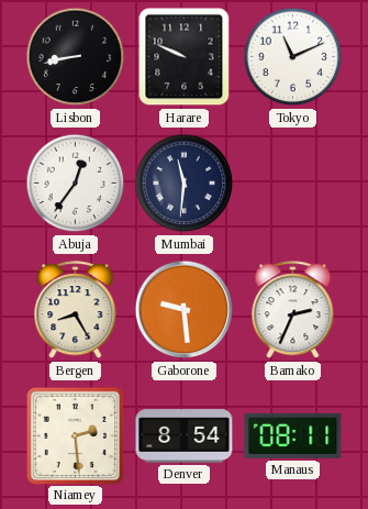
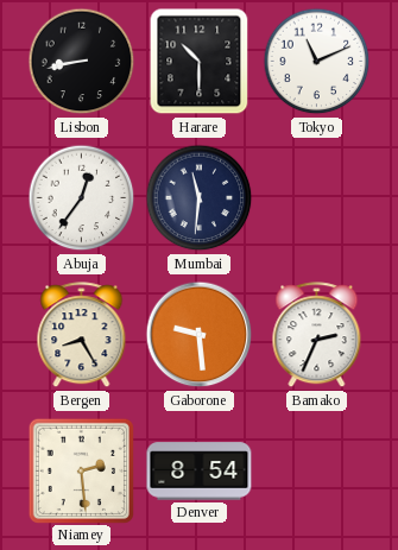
Harare: 9:49 -> 10:30 (200, 62)
Manaus: 08:11 -> none (293, 435)
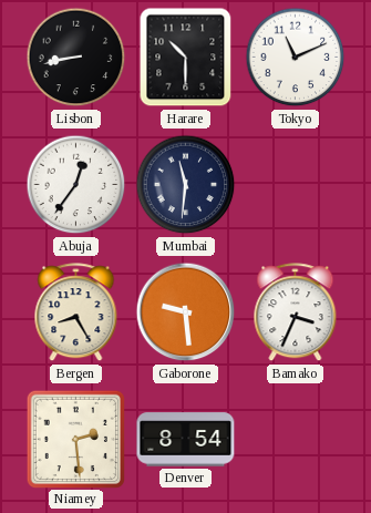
Bamako: 2:34 -> 3:34 (296, 312)
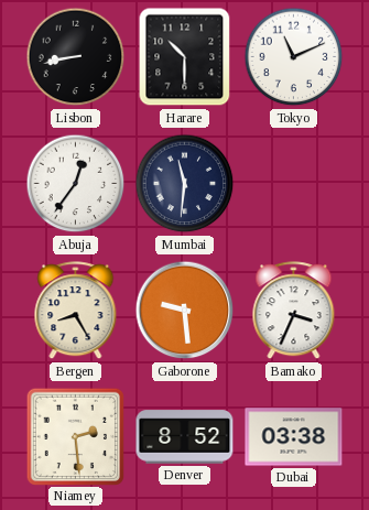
Denver: 8:54 -> 8:52 (185, 437)
Dubai: none -> 03:38 (294, 437)
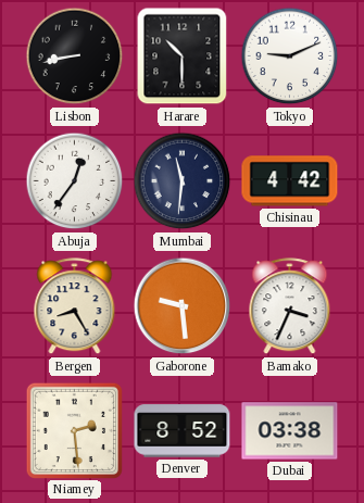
Tokyo: 11:11 -> 9:11 (290, 56)
Chisinau: none -> 4:42 (290, 181)
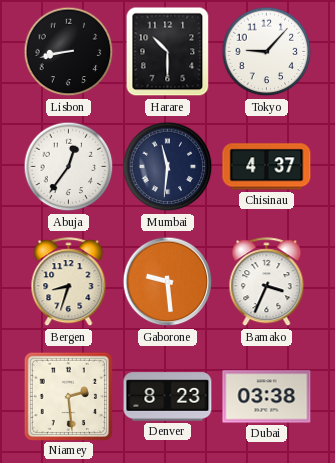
Tokyo: 9:11 -> 9:07 (267, 52)
Chisinau: 4:42 -> 4:37 (267, 167)
Bergen: 8:25 -> 8:33 (69, 282)
Denver: 8:52 -> 8:23 (168, 397)
